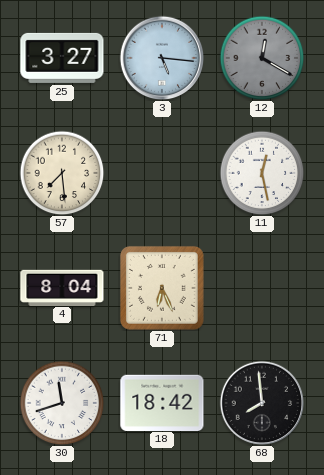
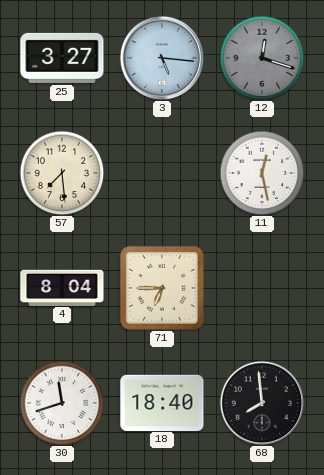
12: 12:20 -> 12:18 (262, 58)
71: 6:26 -> 6:45 (162, 288)
18: 18:42 -> 18:40 (162, 402)
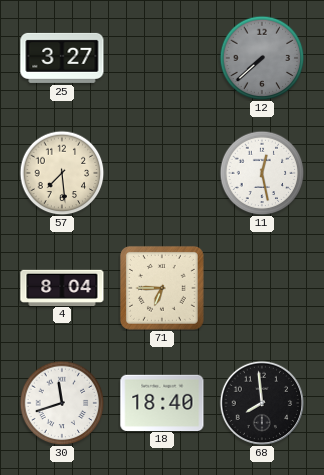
3: 5:16 -> none (162, 58)
12: 12:18 -> 7:38 (262, 58)
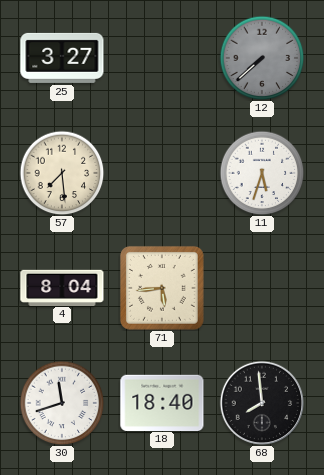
11: 12:28 -> 5:33 (262, 173)
71: 6:45 -> 5:44 (162, 288)
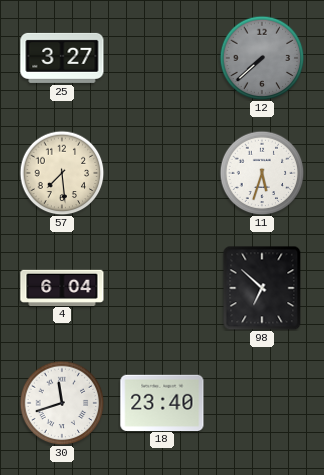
4: 8:04 -> 6:04 (62, 287)
71: 5:44 -> none (162, 288)
98: none -> 6:52 (262, 288)
18: 18:40 -> 23:40 (162, 402)
68: 7:59 -> none (262, 403)
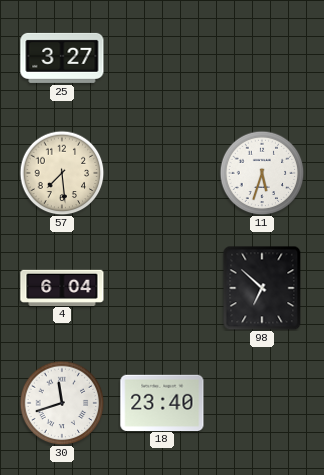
12: 7:38 -> none (262, 58)
